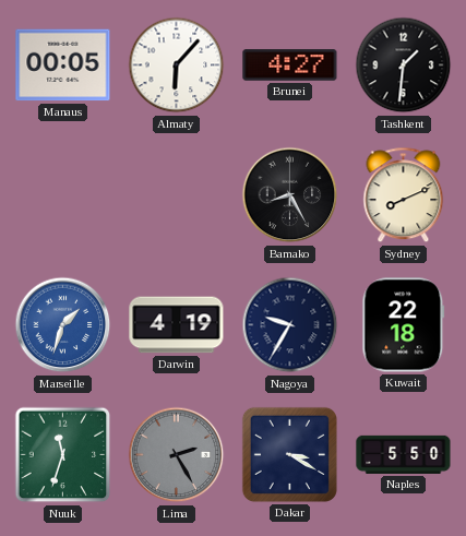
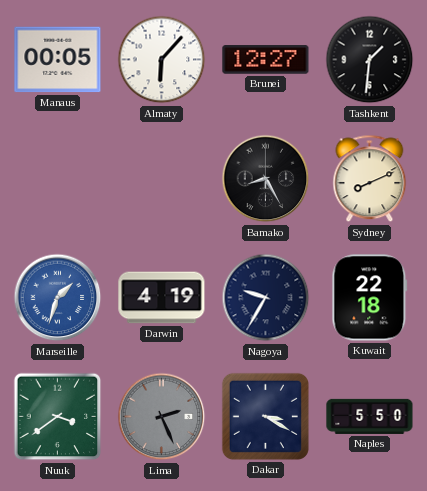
Brunei: 4:27 -> 12:27 (266, 60)
Nuuk: 11:33 -> 3:39 (58, 417)
Lima: 2:25 -> 2:26 (162, 417)
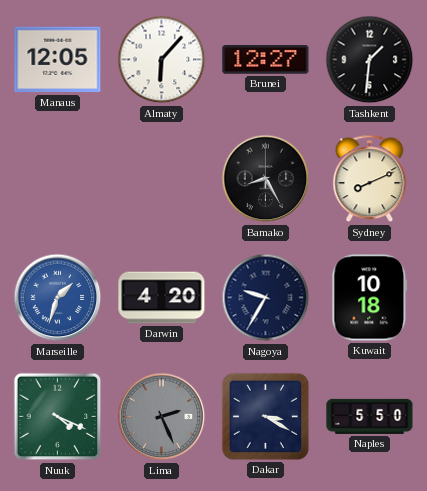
Manaus: 00:05 -> 12:05 (58, 60)
Darwin: 4:19 -> 4:20 (162, 298)
Kuwait: 22:18 -> 10:18 (370, 298)
Nuuk: 3:39 -> 4:19 (58, 417)
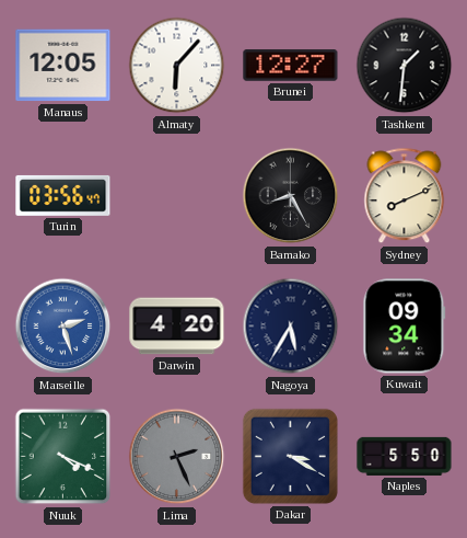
Turin: none -> 03:56 (63, 195)
Marseille: 1:33 -> 2:27 (63, 327)
Nagoya: 9:35 -> 5:35 (291, 327)
Kuwait: 10:18 -> 09:34 (405, 327)
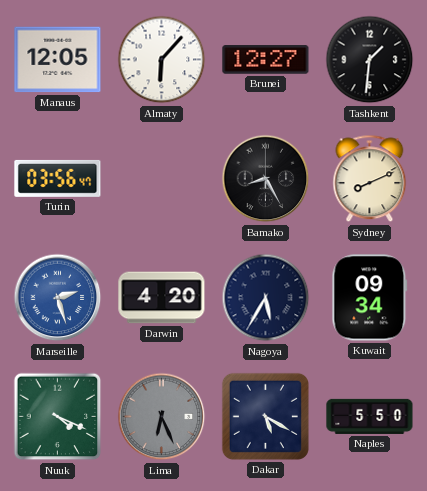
Lima: 2:26 -> 6:26 (162, 417)
Dakar: 3:20 -> 5:20 (265, 416)
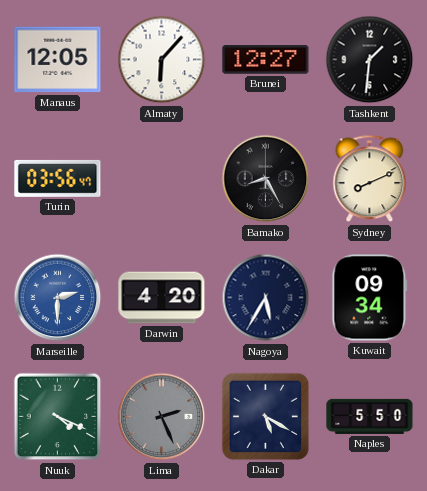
Marseille: 2:27 -> 2:30 (58, 298)
Lima: 6:26 -> 2:26 (162, 417)
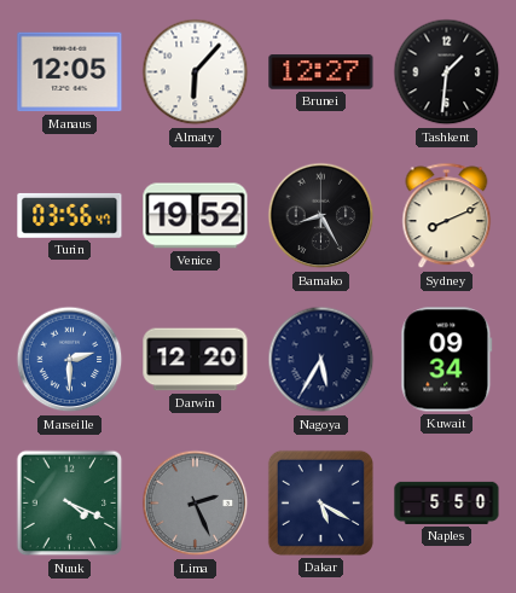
Venice: none -> 19:52 (196, 216)
Darwin: 4:20 -> 12:20 (196, 360)
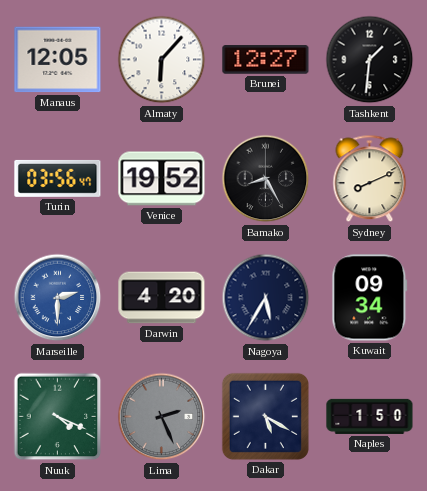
Darwin: 12:20 -> 4:20 (162, 298)
Naples: 5:50 -> 1:50 (370, 416)
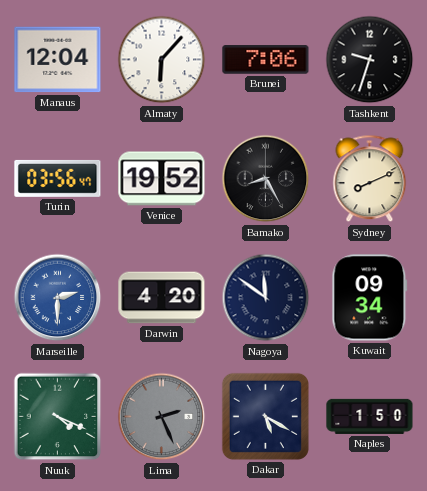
Manaus: 12:05 -> 12:04 (58, 60)
Brunei: 12:27 -> 7:06 (266, 60)
Tashkent: 1:31 -> 9:33 (370, 60)
Nagoya: 5:35 -> 11:51 (266, 298)
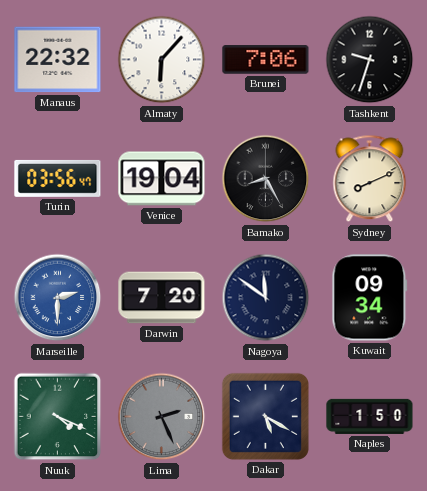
Manaus: 12:04 -> 22:32 (58, 60)
Venice: 19:52 -> 19:04 (162, 179)
Darwin: 4:20 -> 7:20 (162, 298)
